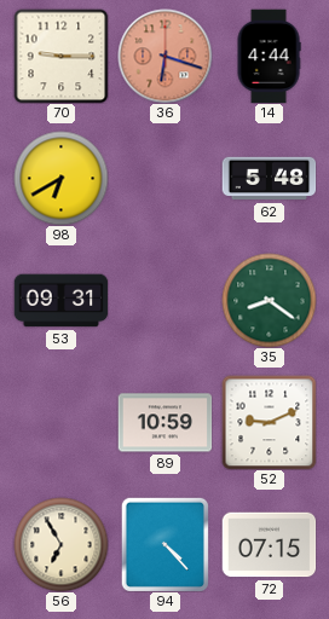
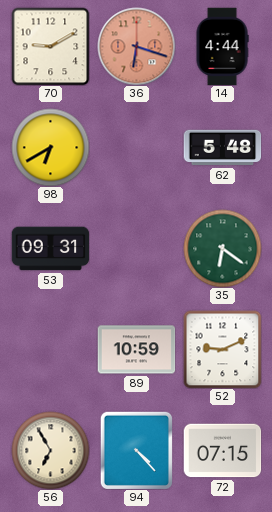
70: 9:15 -> 9:10 (50, 46)
35: 8:21 -> 6:21 (222, 248)
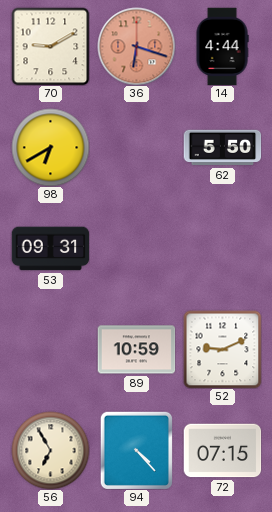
62: 5:48 -> 5:50 (222, 148)
35: 6:21 -> none (222, 248)
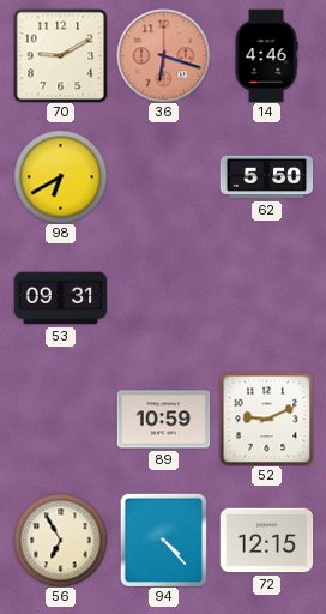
14: 4:44 -> 4:46 (266, 55)
72: 07:15 -> 12:15 (266, 541)
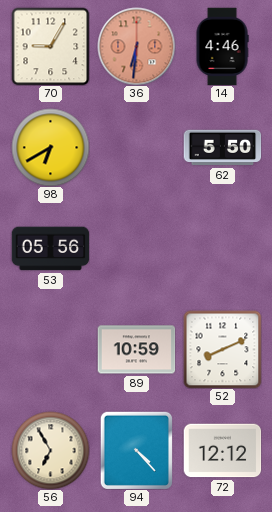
70: 9:10 -> 9:05 (50, 46)
36: 6:18 -> 6:31 (136, 46)
53: 09:31 -> 05:56 (50, 249)
52: 9:11 -> 8:11 (222, 349)
72: 12:15 -> 12:12 (222, 451)
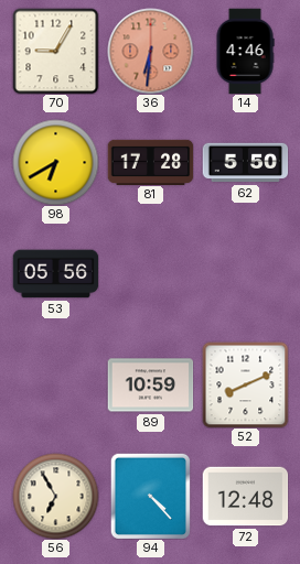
81: none -> 17:28 (150, 162)
72: 12:12 -> 12:48 (245, 497)
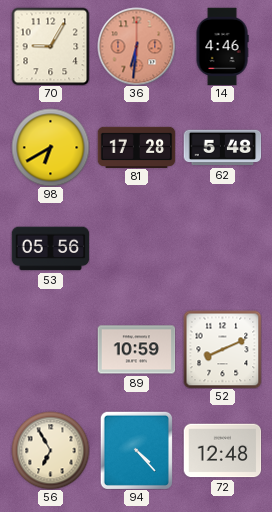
62: 5:50 -> 5:48 (222, 148)
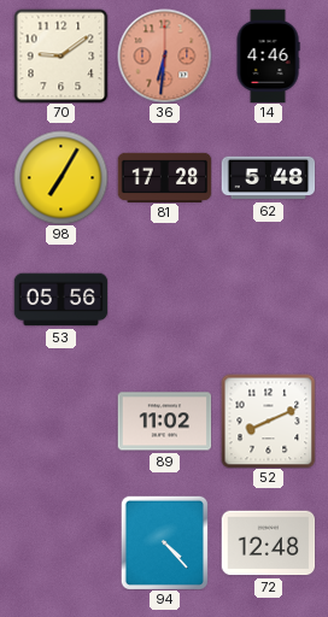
70: 9:05 -> 9:09 (60, 55)
98: 6:40 -> 7:05 (60, 177)
89: 10:59 -> 11:02 (164, 422)
56: 6:55 -> none (50, 450)
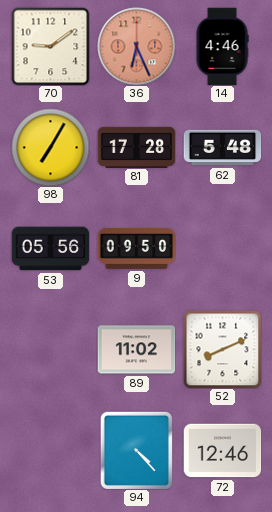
36: 6:31 -> 6:26 (136, 46)
9: none -> 09:50 (136, 248)
72: 12:48 -> 12:46 (222, 451)
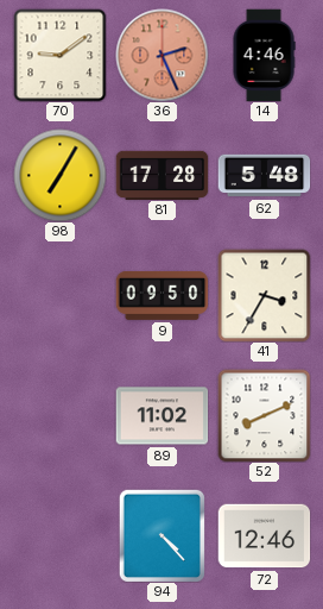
36: 6:26 -> 2:26 (161, 55)
53: 05:56 -> none (50, 249)
41: none -> 3:35 (264, 295)
